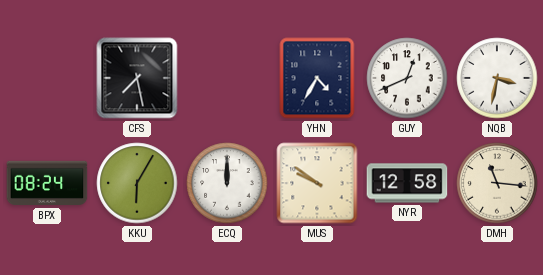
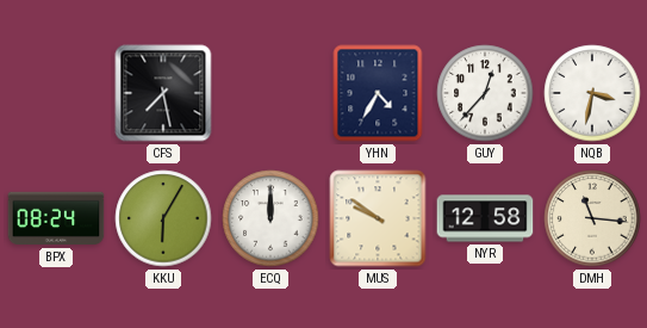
GUY: 12:41 -> 12:37 (485, 93)
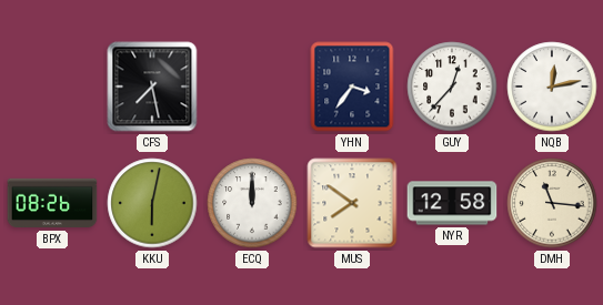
YHN: 4:35 -> 3:36 (352, 87)
NQB: 3:32 -> 12:13 (552, 87)
BPX: 08:24 -> 08:26 (52, 203)
KKU: 6:05 -> 6:02 (152, 203)
MUS: 9:51 -> 7:51 (352, 203)
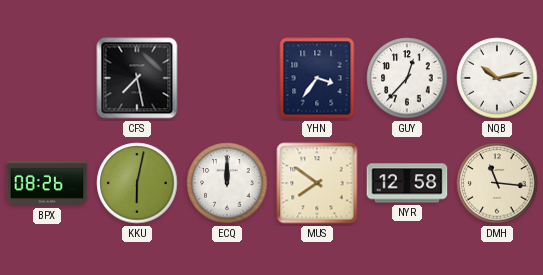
NQB: 12:13 -> 10:13 (497, 78)
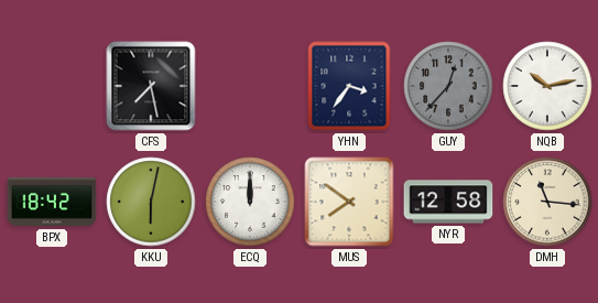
GUY dial: white -> grey (448, 86)
BPX: 08:26 -> 18:42 (52, 202)
